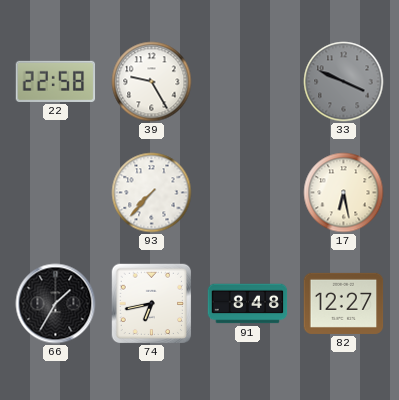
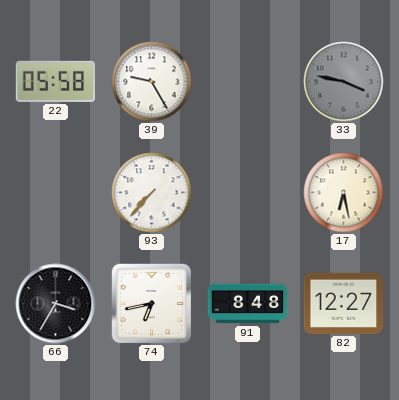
22: 22:58 -> 05:58 (56, 81)
33: 3:49 -> 3:47 (344, 82)
66: 1:35 -> 3:35 (56, 304)
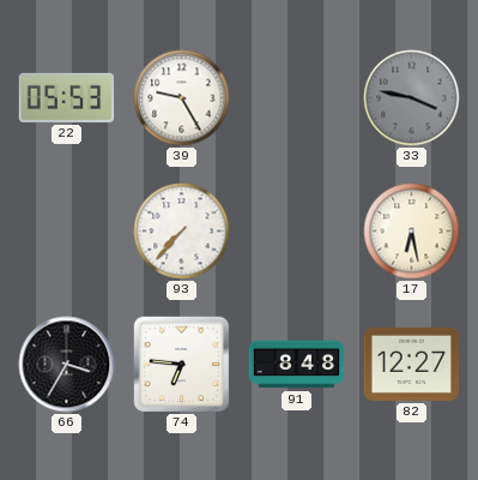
22: 05:58 -> 05:53 (67, 97)
74: 6:43 -> 6:46 (182, 365)
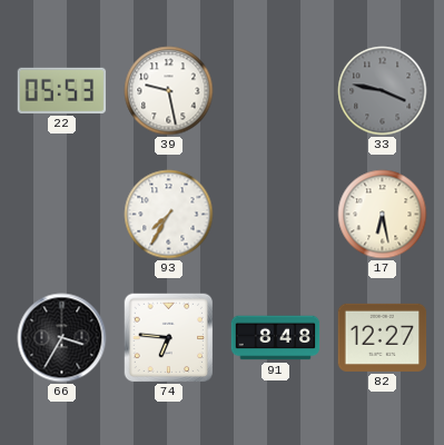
39: 9:25 -> 9:28 (169, 91)
93: 7:37 -> 7:35 (169, 215)
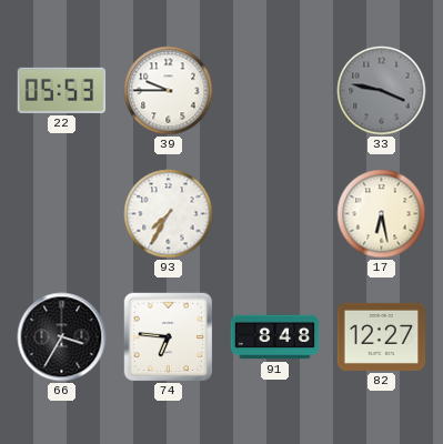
39: 9:28 -> 9:45 (169, 91)
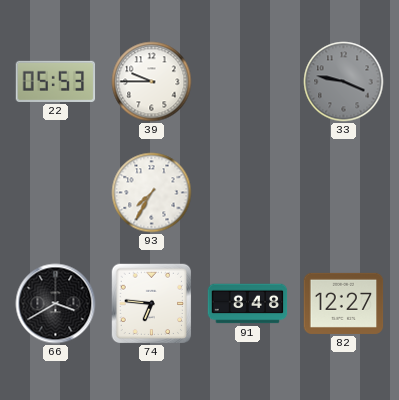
17: 6:28 -> none (382, 214)
66: 3:35 -> 3:40 (56, 304)
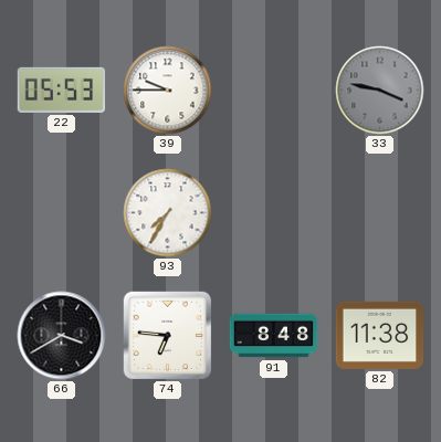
82: 12:27 -> 11:38 (380, 335)
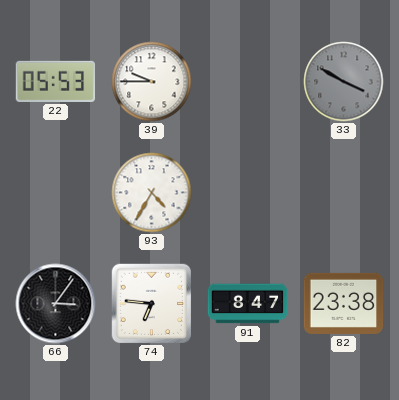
33: 3:47 -> 3:50 (344, 82)
93: 7:35 -> 4:35 (152, 193)
66: 3:40 -> 3:06 (56, 304)
91: 8:48 -> 8:47 (248, 304)
82: 11:38 -> 23:38 (344, 303)
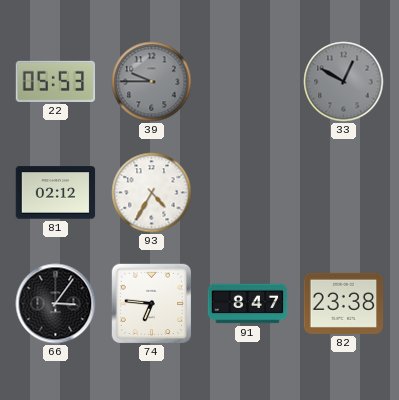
39 dial: white -> grey (152, 82)
33: 3:50 -> 12:50 (344, 82)
81: none -> 02:12 (56, 193)
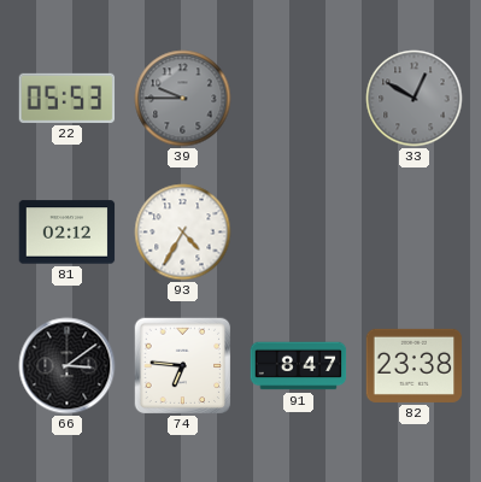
66: 3:06 -> 3:09 (68, 366)
